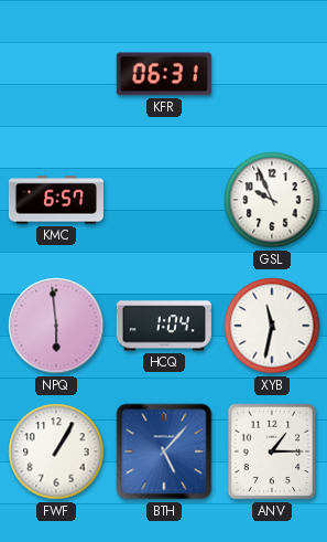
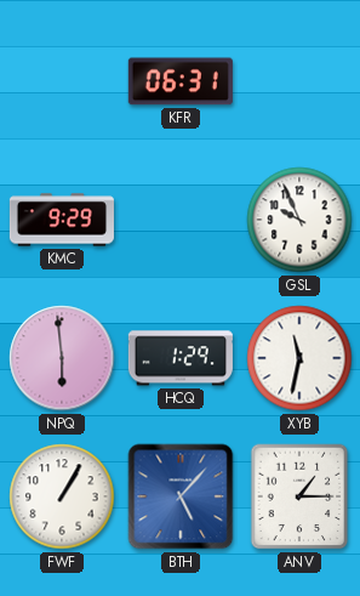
KMC: 6:57 -> 9:29 (62, 220)
HCQ: 1:04 -> 1:29 (181, 358)
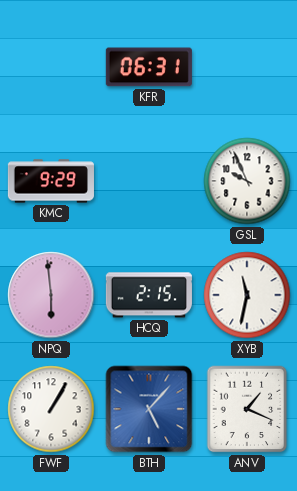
HCQ: 1:29 -> 2:15 (149, 295)
ANV: 1:15 -> 1:19 (247, 409)
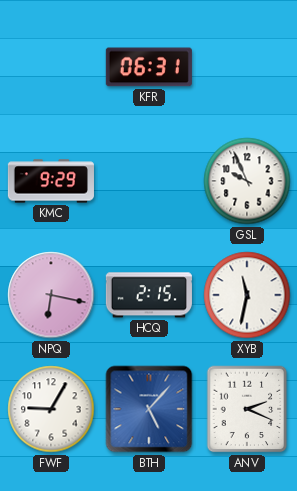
NPQ: 5:59 -> 6:17 (51, 295)
FWF: 1:05 -> 9:05 (51, 409)
ANV: 1:19 -> 2:19 (247, 409)
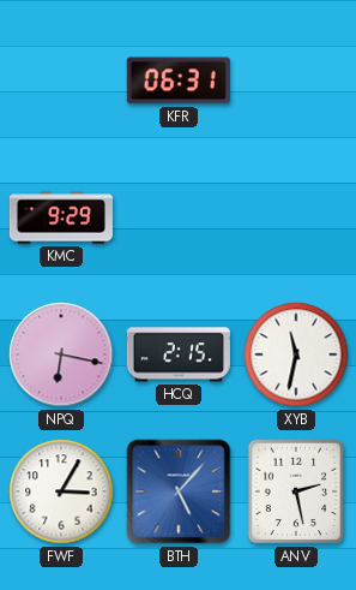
GSL: 9:56 -> none (247, 181)
FWF: 9:05 -> 3:05 (61, 491)
ANV: 2:19 -> 2:28 (296, 491)
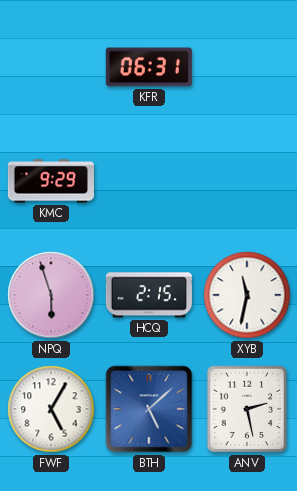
NPQ: 6:17 -> 5:57 (51, 295)
FWF: 3:05 -> 5:05 (51, 409)
BTH: 5:07 -> 5:08 (149, 409)
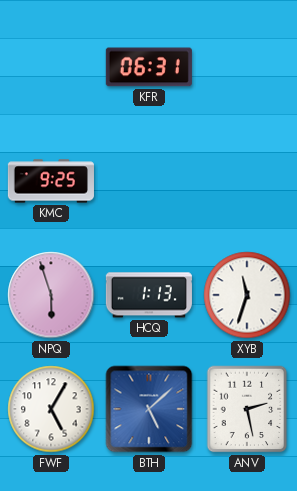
KMC: 9:29 -> 9:25 (51, 181)
HCQ: 2:15 -> 1:13 (149, 295)
XYB: 11:32 -> 11:33 (247, 295)
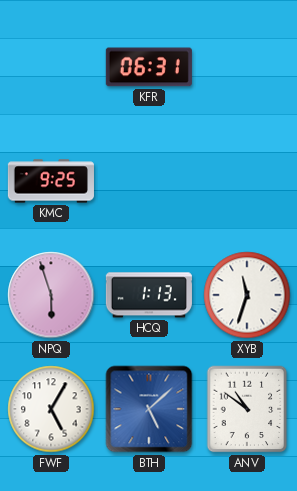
ANV: 2:28 -> 10:51 (247, 409)
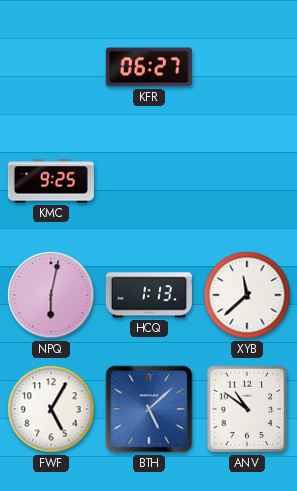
KFR: 06:31 -> 06:27 (149, 67)
NPQ: 5:57 -> 6:02 (51, 295)
XYB: 11:33 -> 11:38 (247, 295)
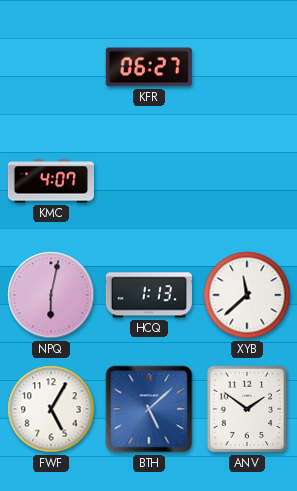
KMC: 9:25 -> 4:07 (51, 181)
ANV: 10:51 -> 1:51 (247, 409)
